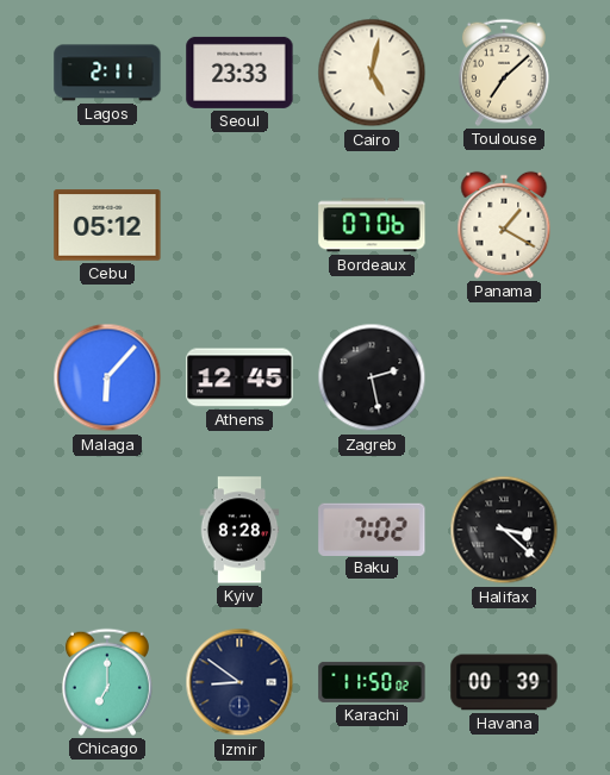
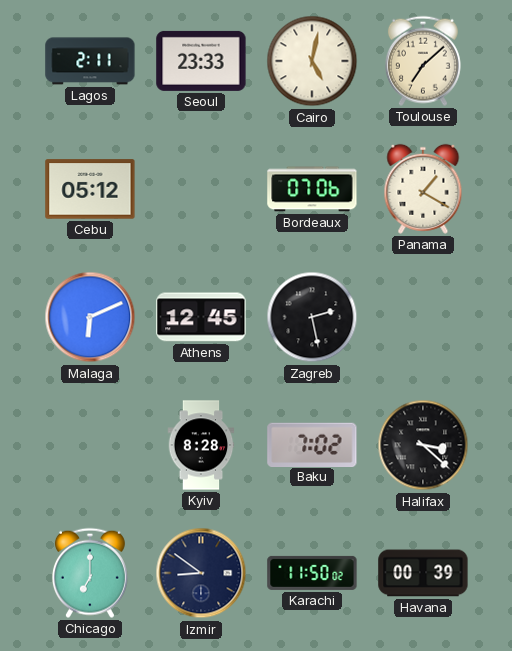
Malaga: 6:07 -> 6:11 (90, 317)
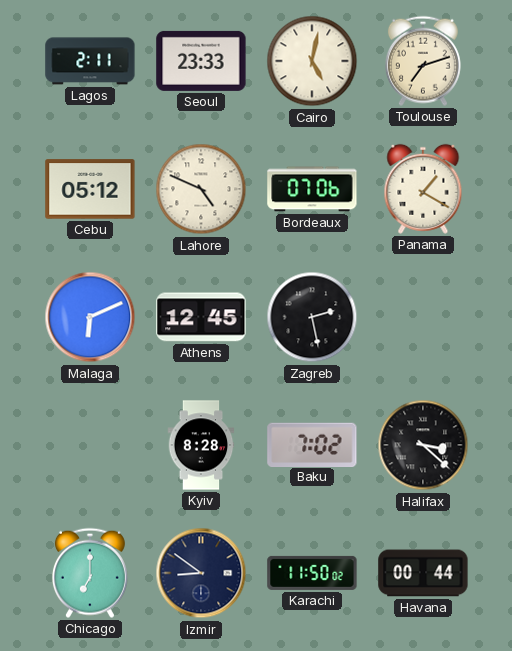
Toulouse: 7:08 -> 7:12 (423, 61)
Lahore: none -> 4:49 (201, 189)
Havana: 00:39 -> 00:44 (423, 573)
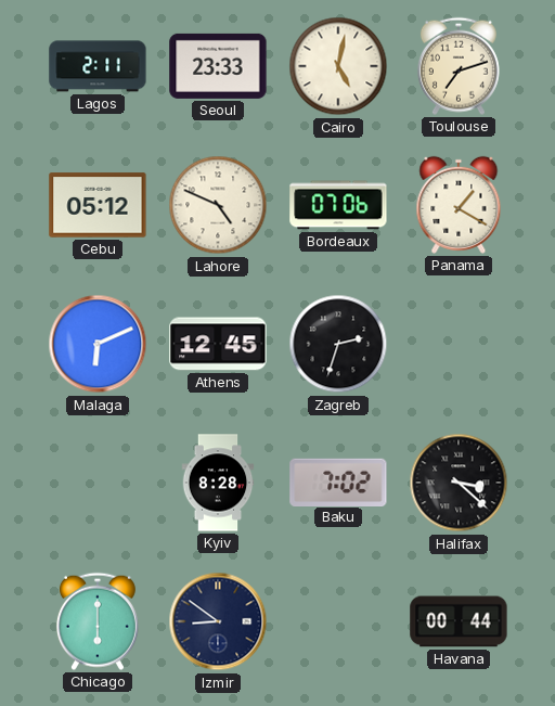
Zagreb: 2:28 -> 2:33 (338, 344)
Chicago: 7:00 -> 6:00 (98, 621)
Karachi: 11:50 -> none (312, 573)
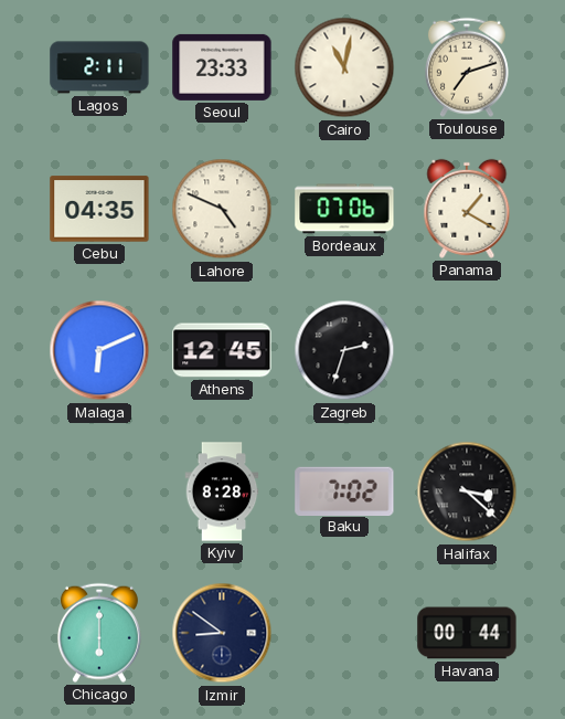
Cairo: 5:02 -> 11:02 (344, 67)
Cebu: 05:12 -> 04:35 (99, 209)
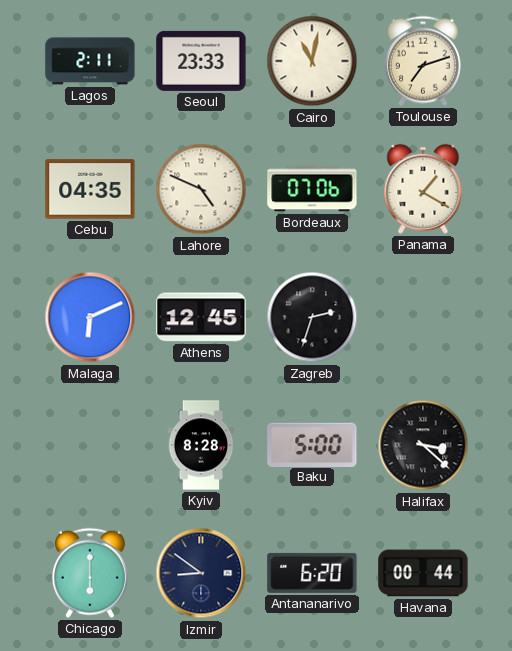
Baku: 7:02 -> 5:00 (312, 444)
Antananarivo: none -> 6:20 (312, 573)
